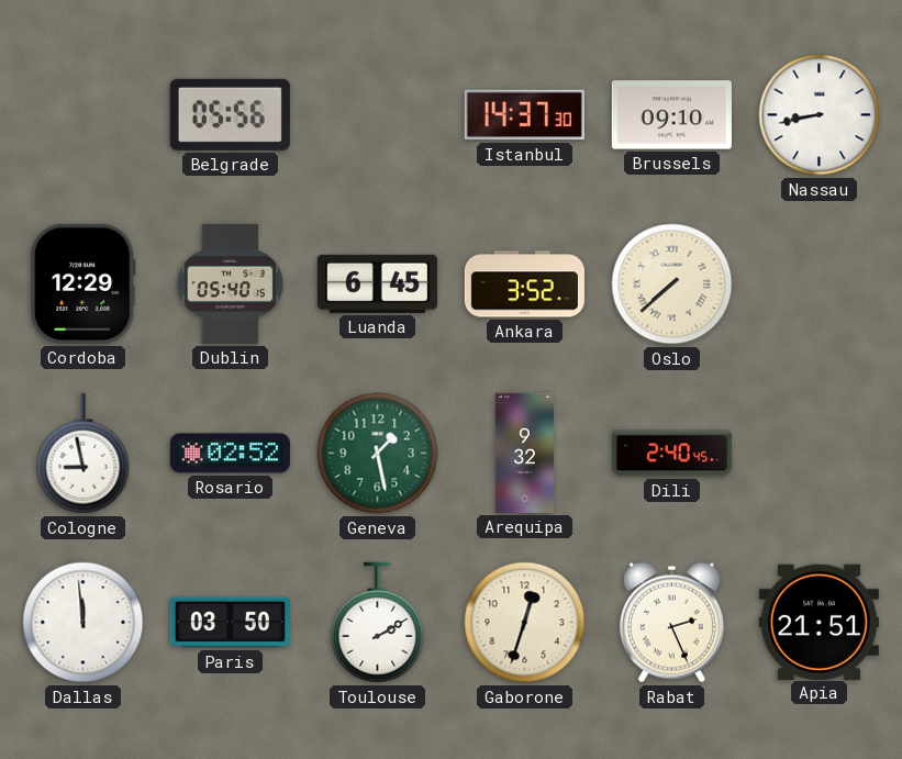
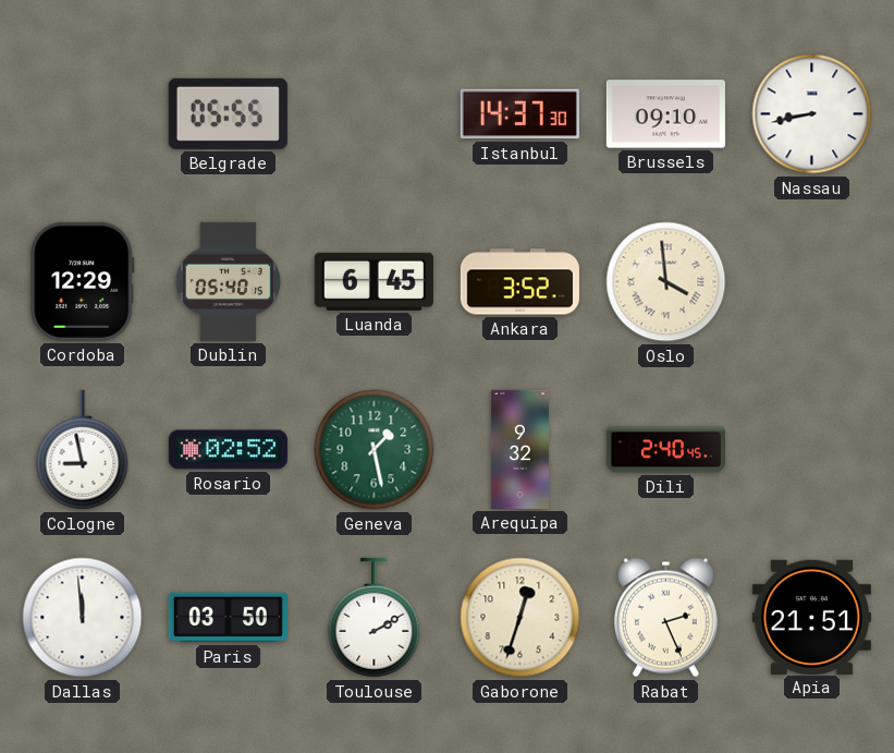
Belgrade: 05:56 -> 05:55 (228, 113)
Oslo: 7:38 -> 3:59 (666, 282)
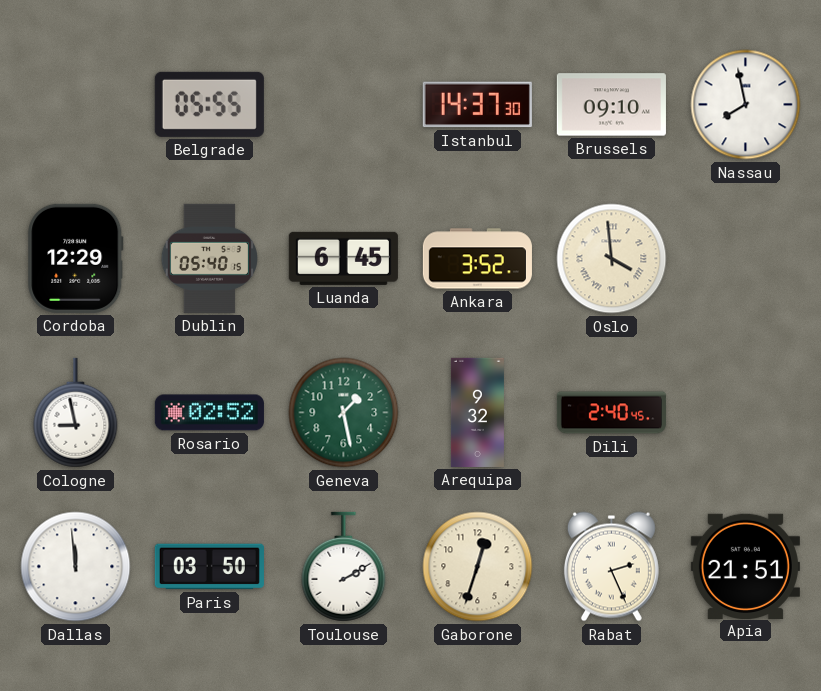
Nassau: 8:43 -> 7:58 (746, 105)
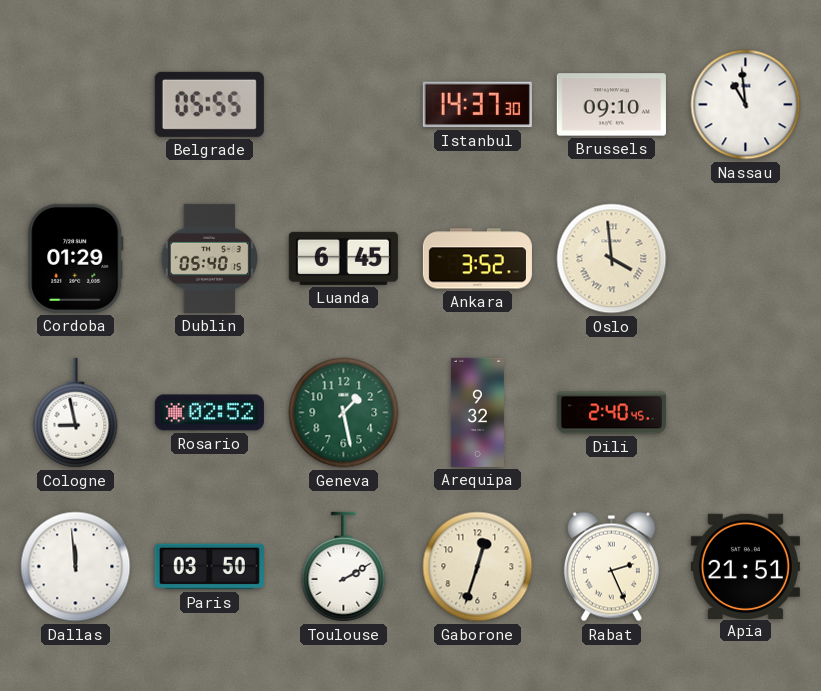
Nassau: 7:58 -> 10:59 (746, 105)
Cordoba: 12:29 -> 01:29 (76, 258)
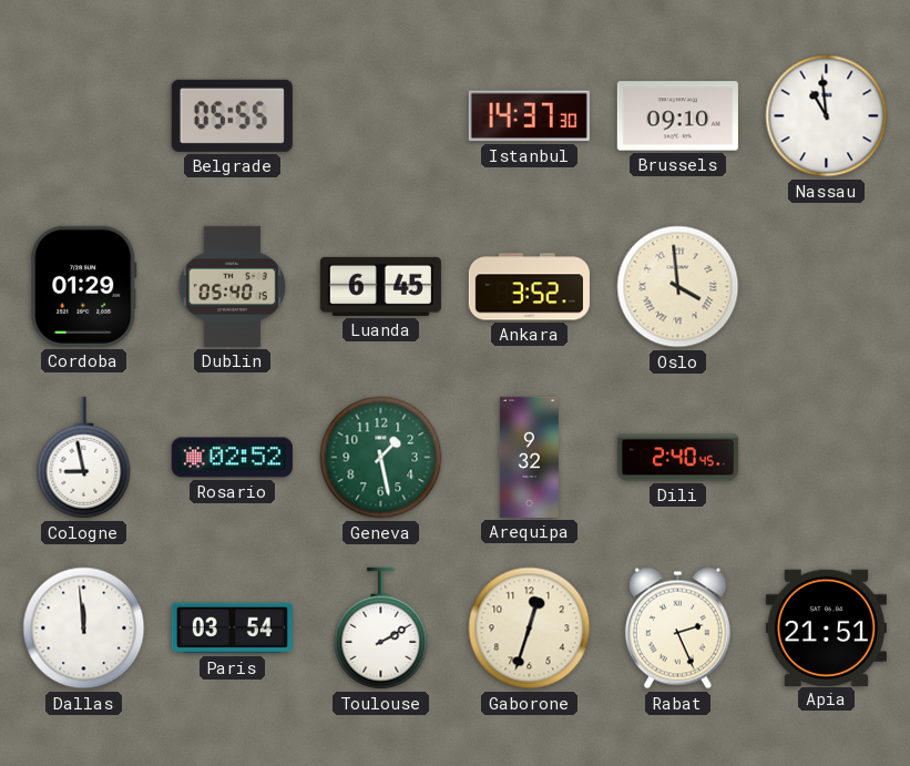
Paris: 03:50 -> 03:54 (232, 629)
